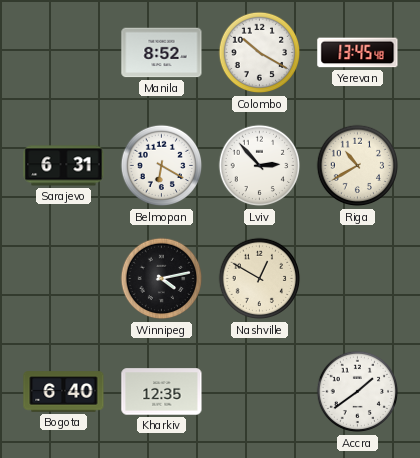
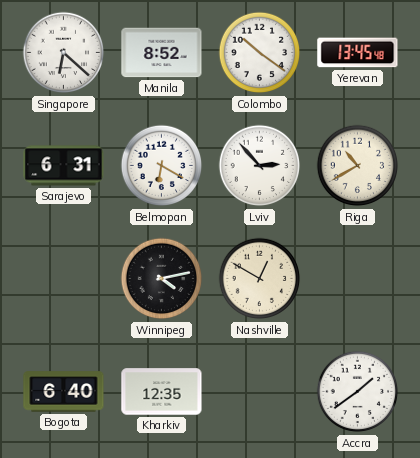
Singapore: none -> 6:22 (64, 53)
Colombo: 10:20 -> 10:21 (260, 53)
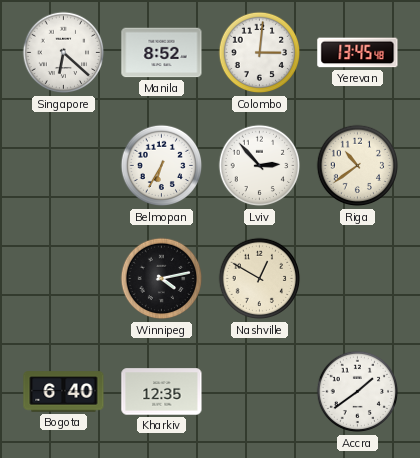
Colombo: 10:21 -> 3:01 (260, 53)
Sarajevo: 6:31 -> none (64, 166)
Belmopan: 6:20 -> 6:35 (162, 166)
Riga: 10:40 -> 10:39 (358, 166)
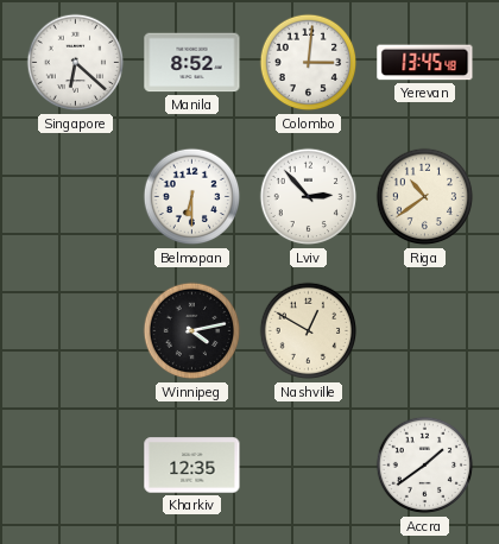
Belmopan: 6:35 -> 6:30 (192, 197)
Bogota: 6:40 -> none (64, 392)
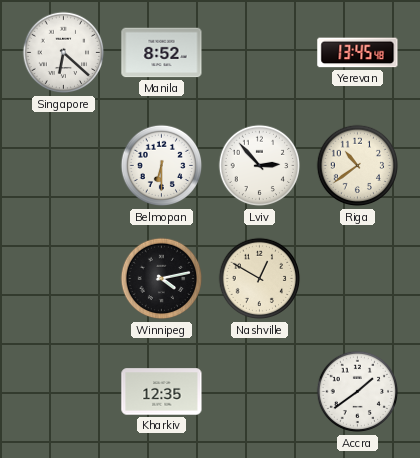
Colombo: 3:01 -> none (309, 63)
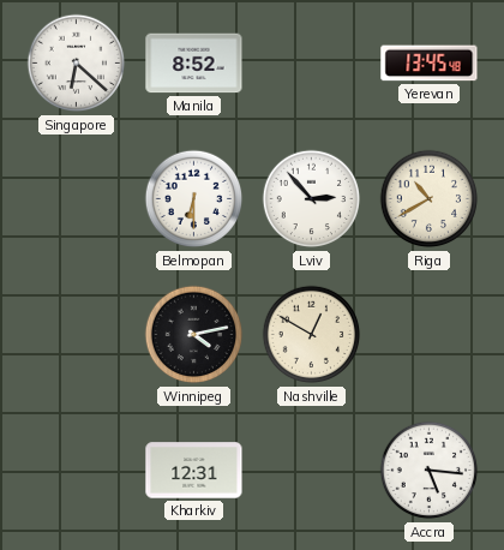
Riga: 10:39 -> 10:40 (430, 199)
Kharkiv: 12:35 -> 12:31 (194, 471)
Accra: 1:39 -> 5:16 (430, 471)
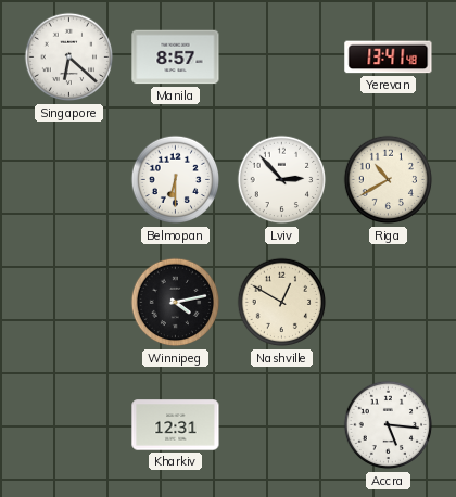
Manila: 8:52 -> 8:57 (176, 58)
Yerevan: 13:45 -> 13:41 (389, 58)
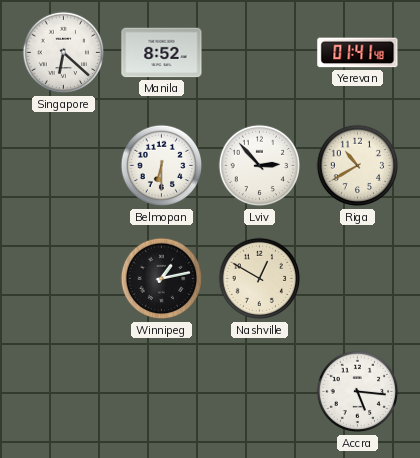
Manila: 8:57 -> 8:52 (162, 53)
Yerevan: 13:41 -> 01:41 (358, 53)
Winnipeg: 4:13 -> 1:13 (162, 279)
Kharkiv: 12:31 -> none (176, 425)
